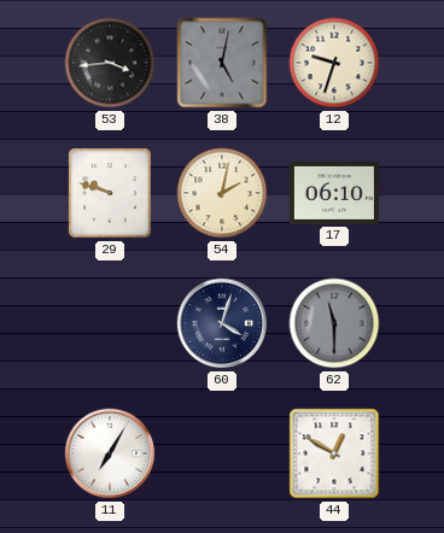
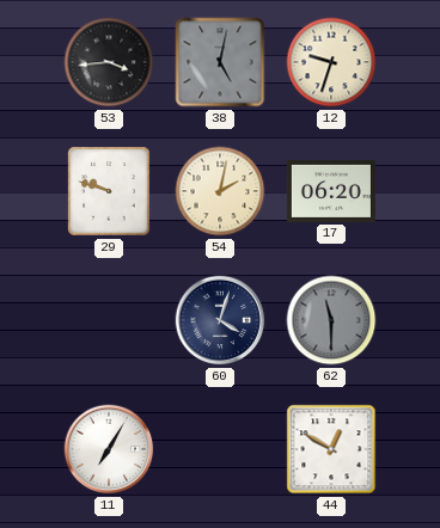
17: 06:10 -> 06:20 (331, 191)
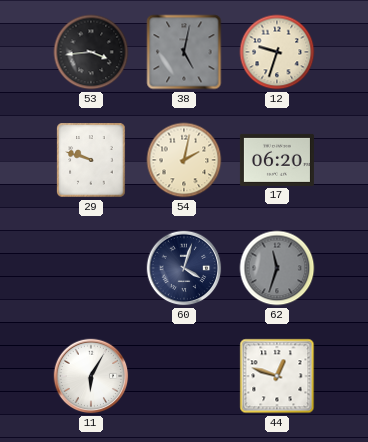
62: 11:30 -> 11:33 (277, 268)
11: 7:05 -> 6:05 (91, 376)
44: 12:50 -> 12:48 (277, 376)
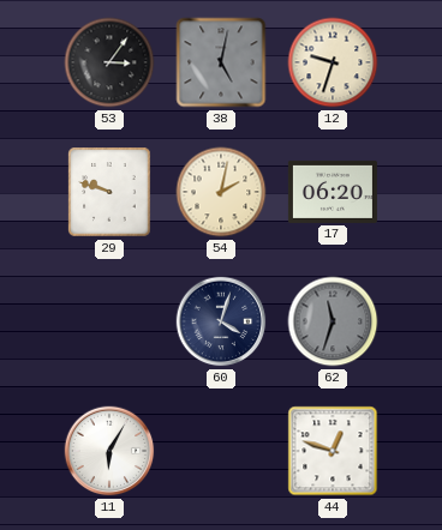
53: 3:44 -> 3:06 (109, 62)
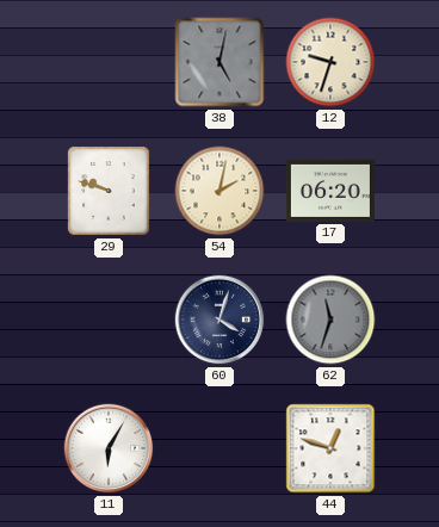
53: 3:06 -> none (109, 62)
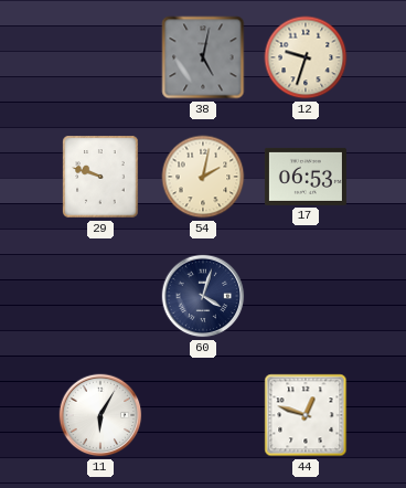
17: 06:20 -> 06:53 (306, 177)
62: 11:33 -> none (330, 320)
